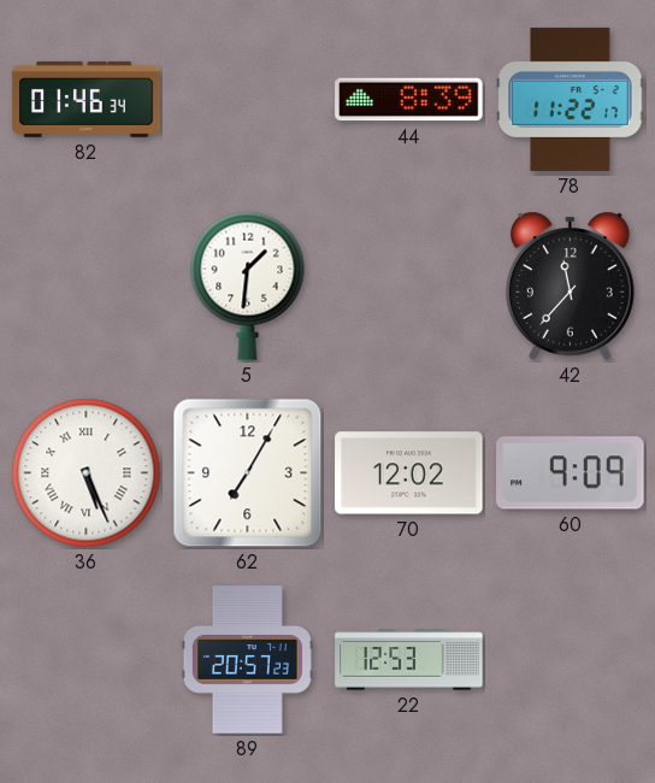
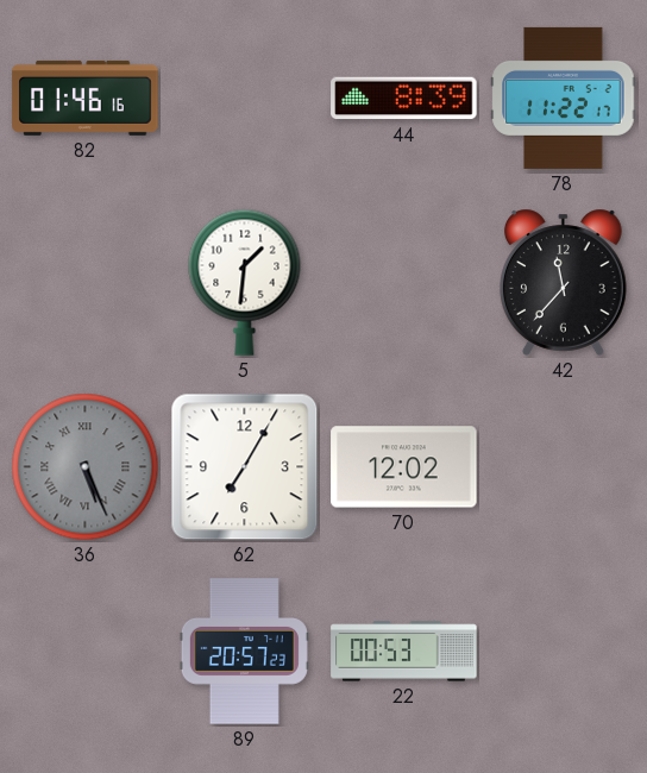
82: 01:46:34 -> 01:46:16 (86, 98)
36 dial: white -> grey (86, 467)
60: 9:09 -> none (571, 473)
22: 12:53 -> 00:53 (404, 652)
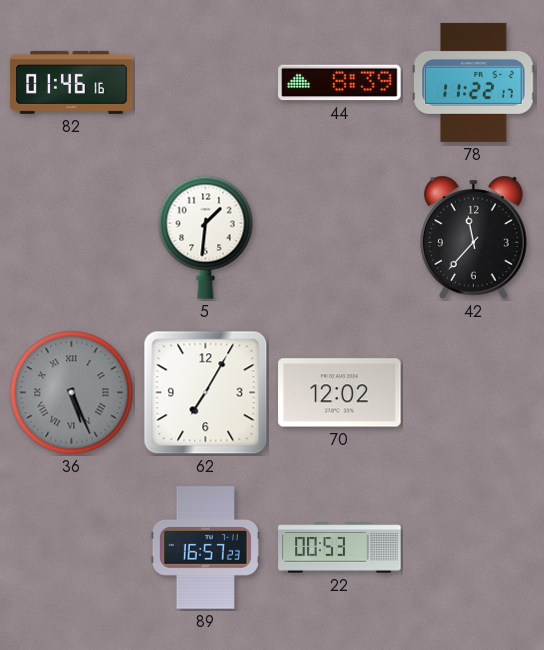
89: 20:57 -> 16:57 (205, 548)
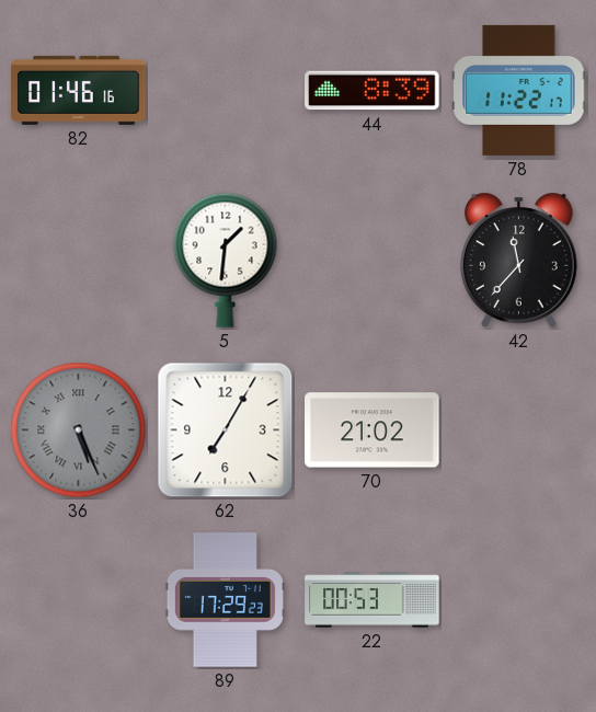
70: 12:02 -> 21:02 (373, 430)
89: 16:57 -> 17:29 (225, 600)
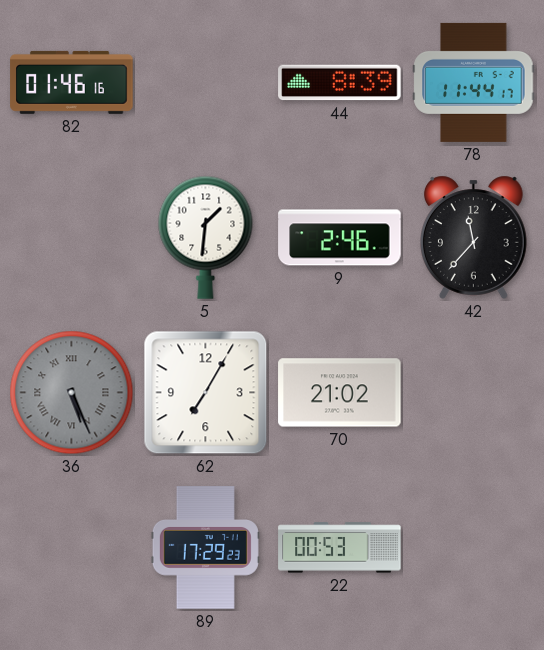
78: 11:22 -> 11:44 (474, 82)
9: none -> 2:46 (340, 238)
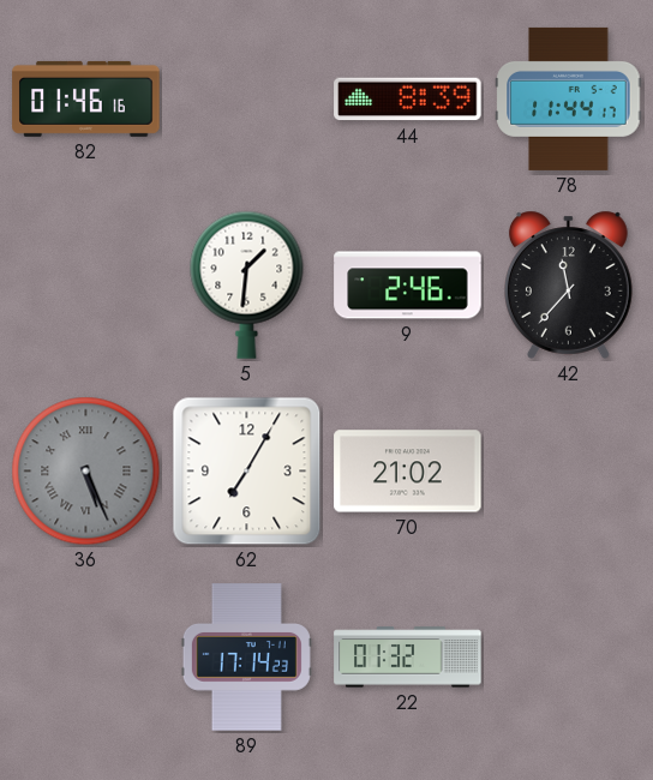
89: 17:29 -> 17:14 (246, 658)
22: 00:53 -> 01:32 (408, 658)
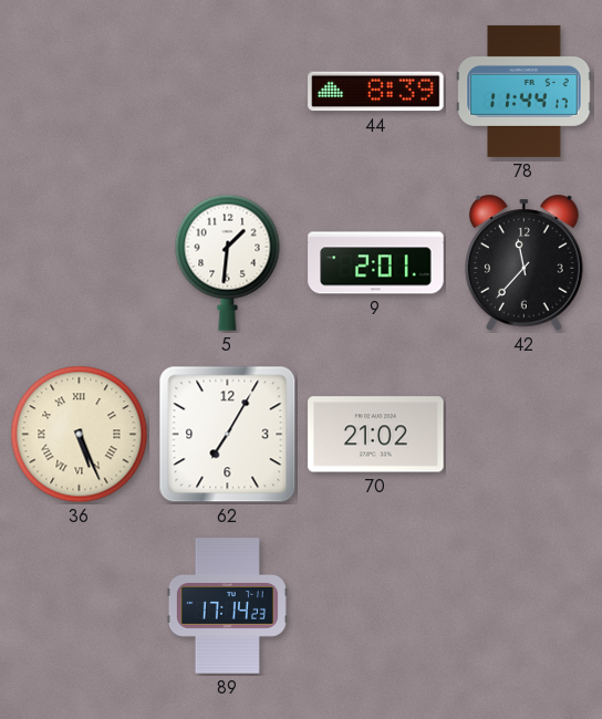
82: 01:46 -> none (86, 98)
9: 2:46 -> 2:01 (376, 263)
36 dial: grey -> cream (80, 435)
22: 01:32 -> none (408, 658)
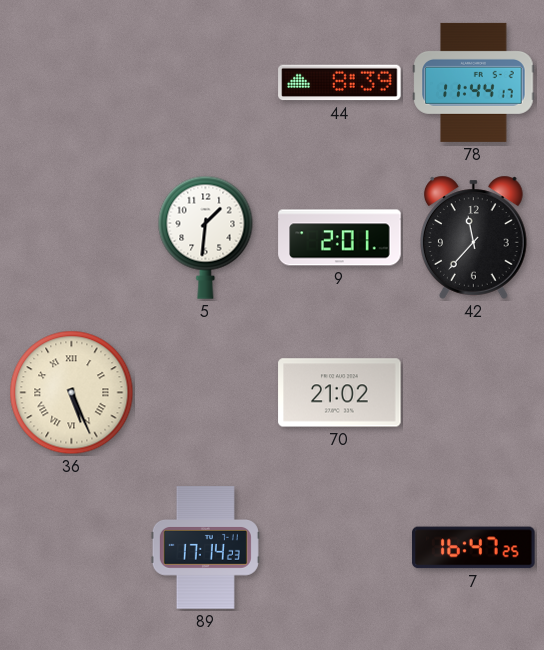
62: 7:05 -> none (228, 435)
7: none -> 16:47 (474, 548)
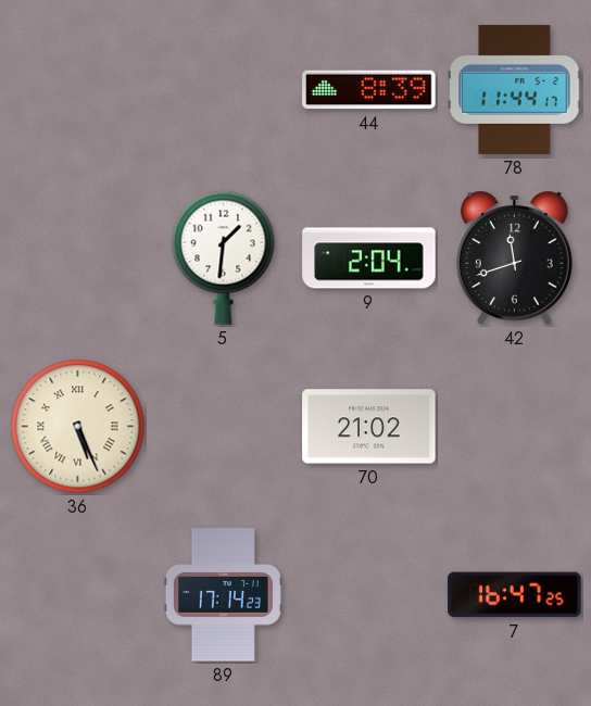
9: 2:01 -> 2:04 (369, 259)
42: 11:37 -> 11:42 (515, 257)
